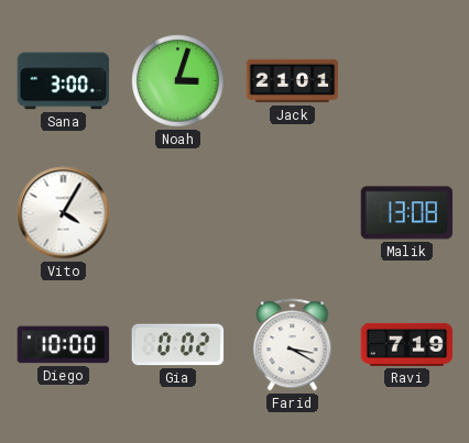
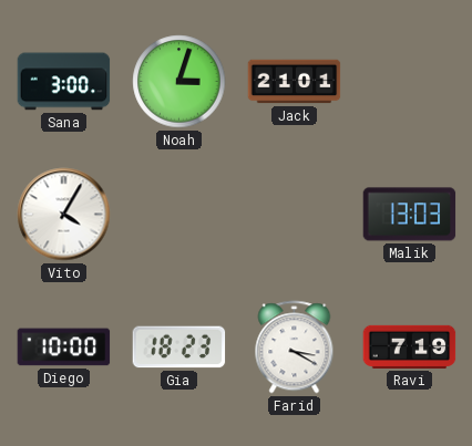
Malik: 13:08 -> 13:03 (410, 215)
Gia: 0:02 -> 18:23 (179, 348)
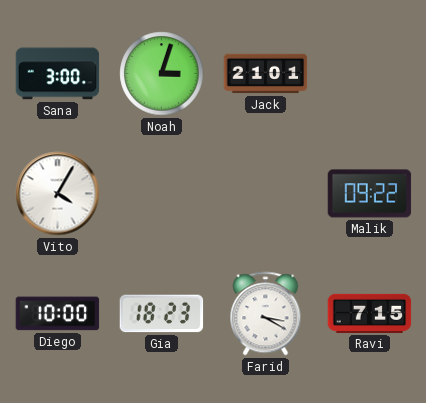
Malik: 13:03 -> 09:22 (370, 194)
Ravi: 7:19 -> 7:15 (370, 313)
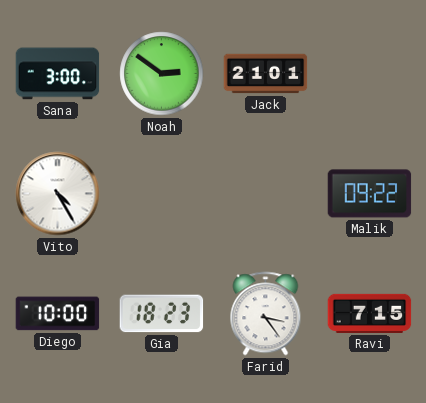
Noah: 3:03 -> 2:51 (162, 74)
Vito: 4:05 -> 4:25 (58, 194)
Farid: 3:20 -> 3:24 (266, 314)
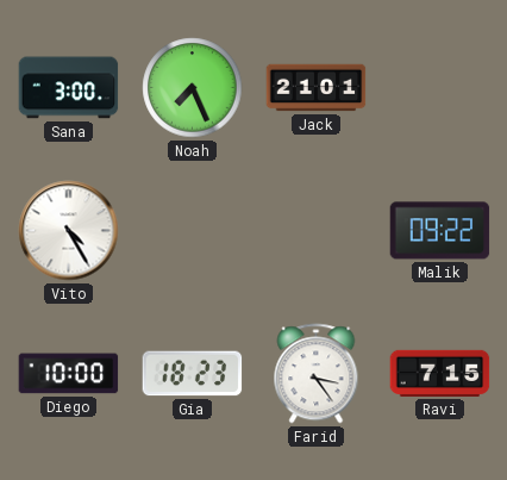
Noah: 2:51 -> 7:26 (193, 88)
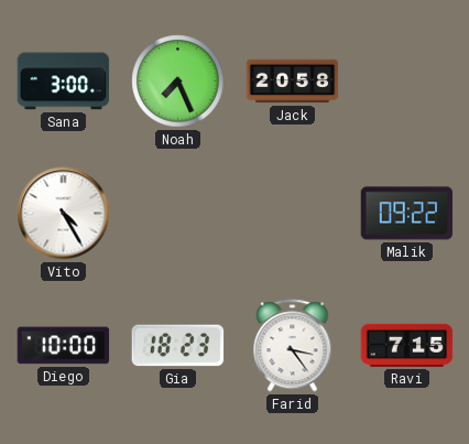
Jack: 21:01 -> 20:58 (293, 82)
